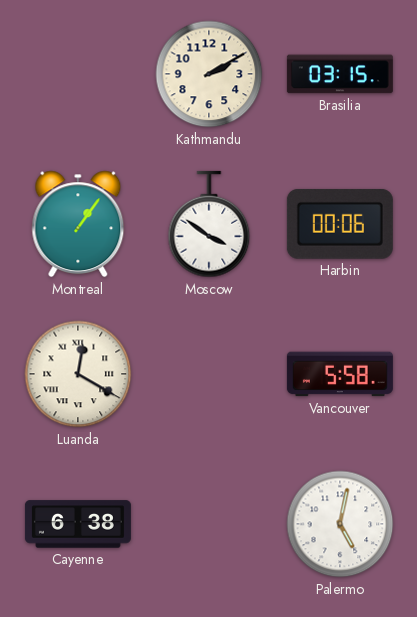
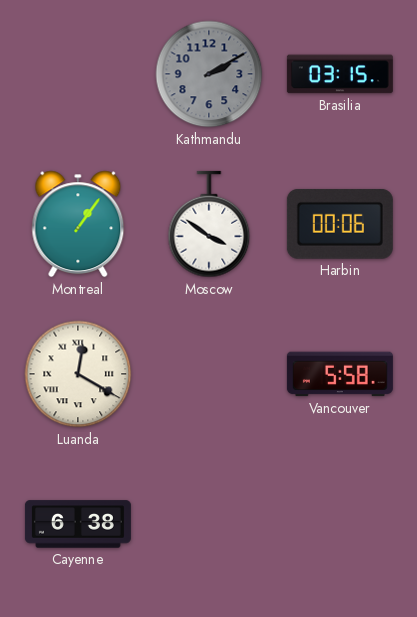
Kathmandu dial: cream -> grey (209, 74)
Palermo: 5:02 -> none (340, 524)
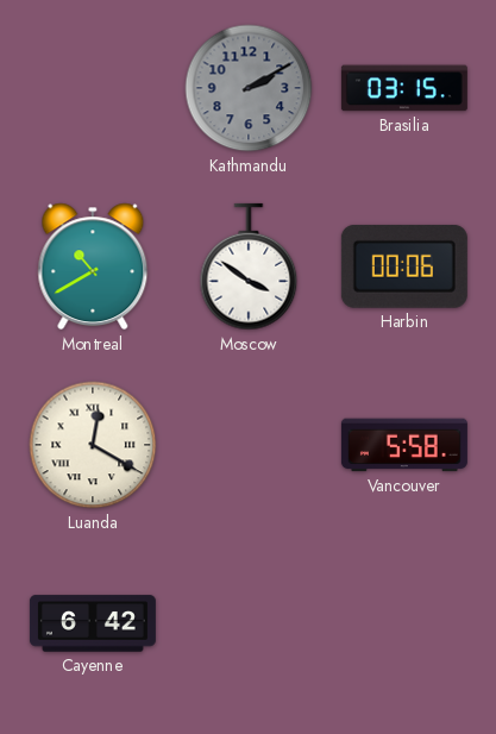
Montreal: 1:06 -> 10:40 (93, 266)
Cayenne: 6:38 -> 6:42 (93, 623)
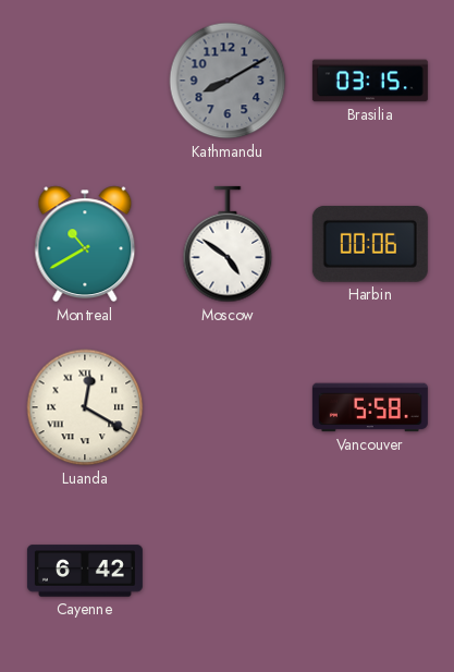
Kathmandu: 2:10 -> 8:10 (228, 81)
Moscow: 3:51 -> 4:51 (228, 244)
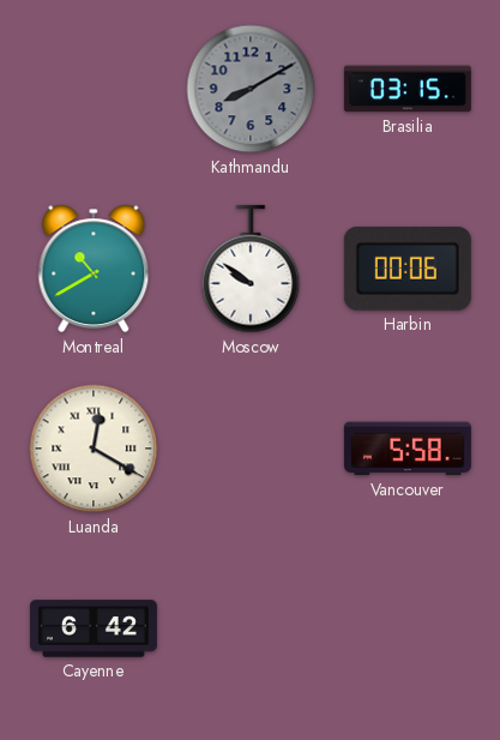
Moscow: 4:51 -> 9:51 (251, 269)
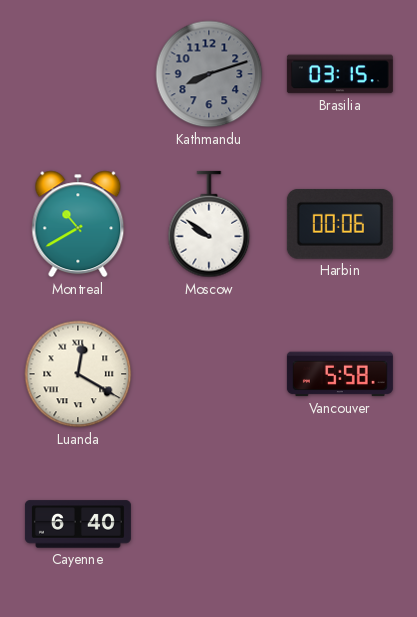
Kathmandu: 8:10 -> 8:12 (209, 74)
Cayenne: 6:42 -> 6:40 (78, 524)
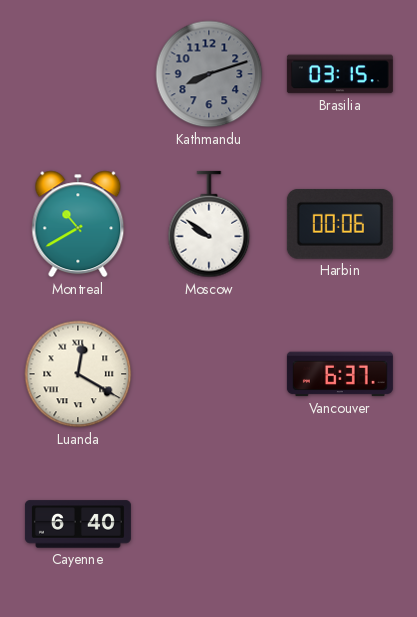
Vancouver: 5:58 -> 6:37 (340, 374)
